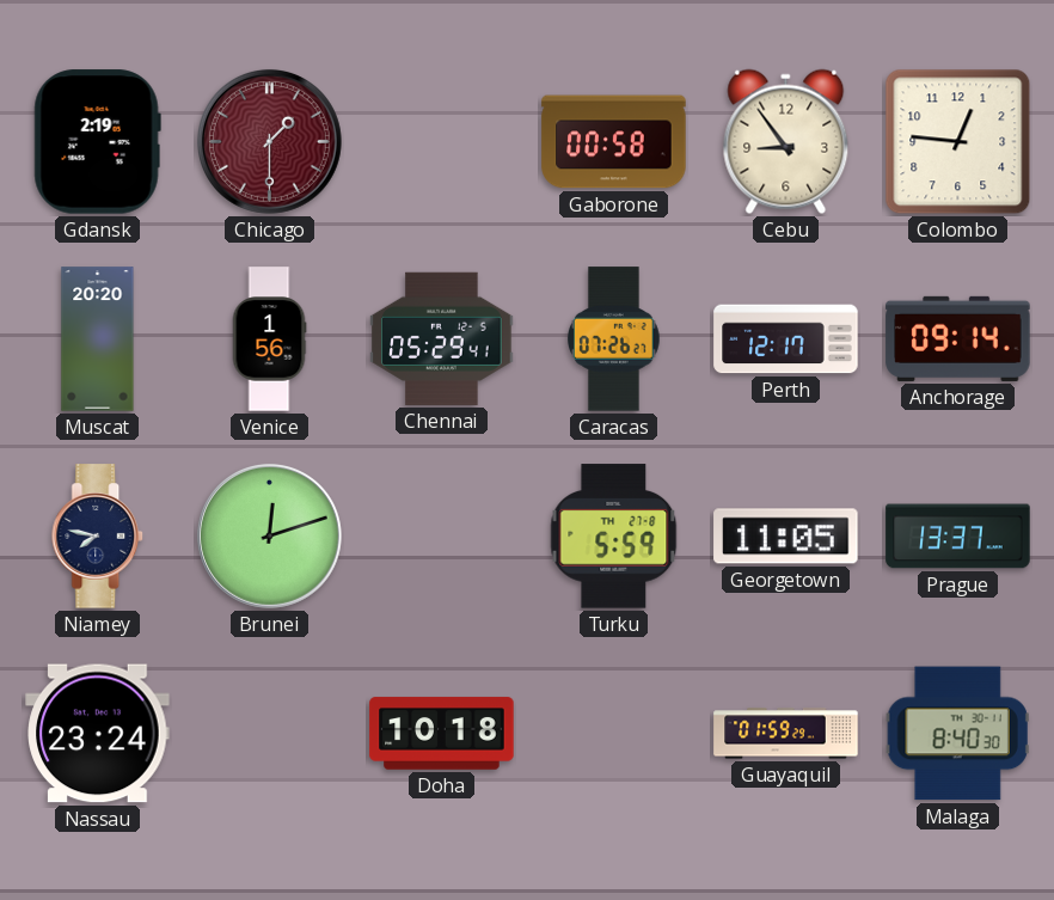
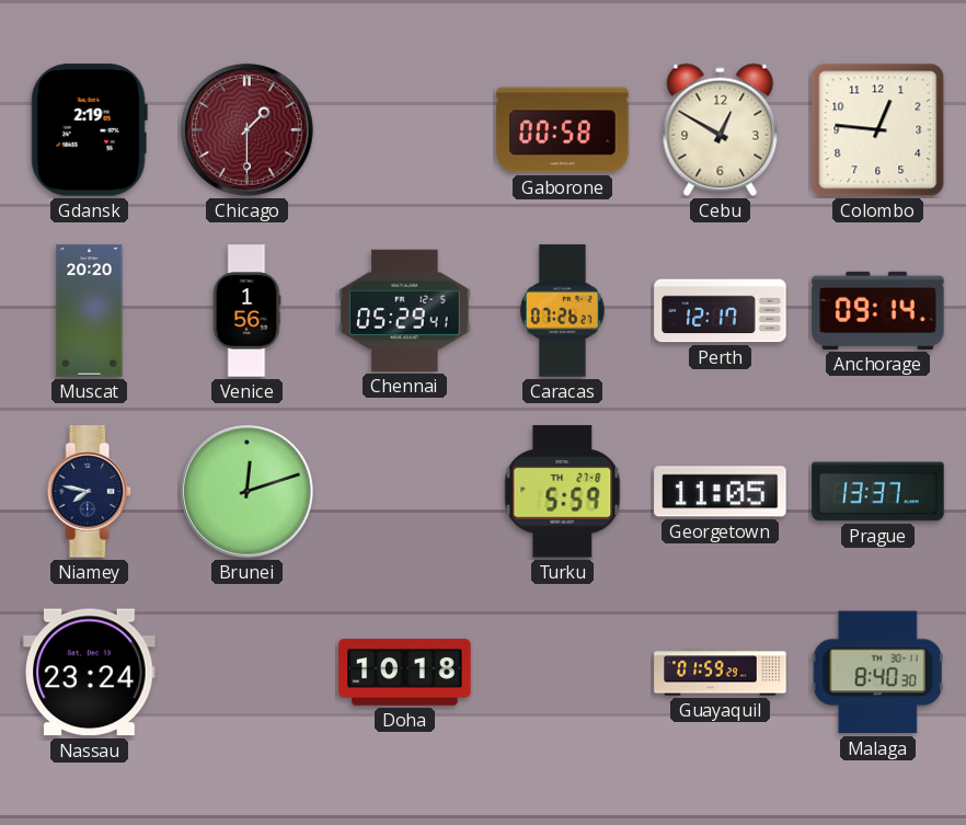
Cebu: 8:54 -> 12:50 (721, 130)
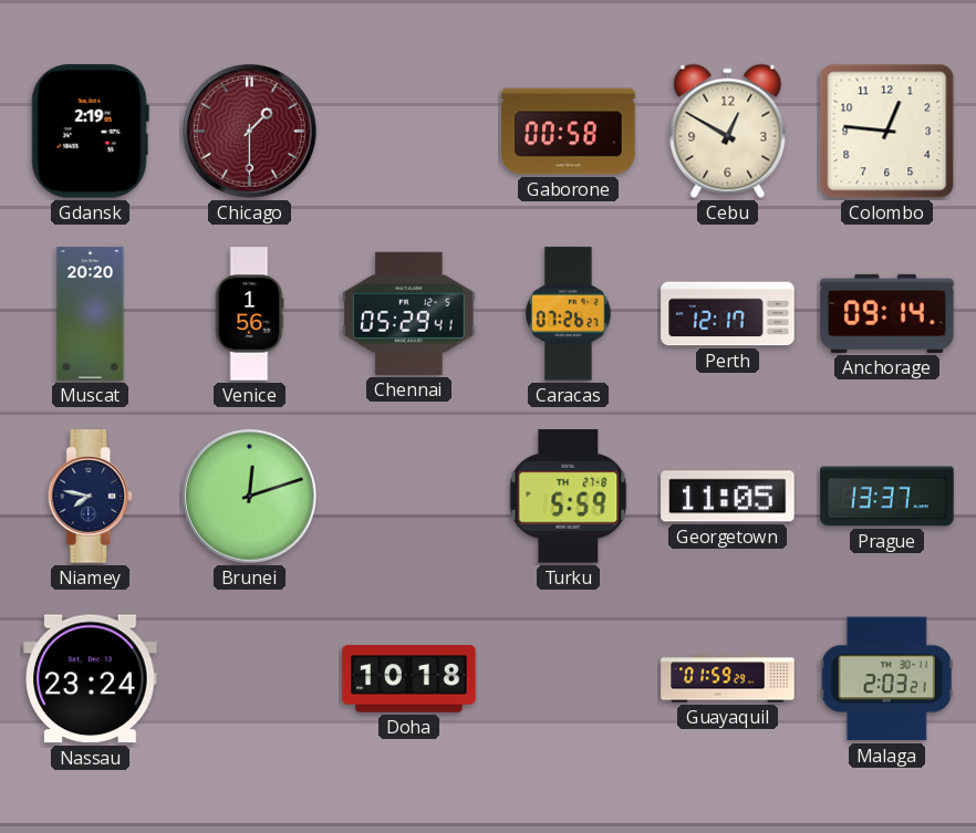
Malaga: 8:40 -> 2:03 (886, 679)
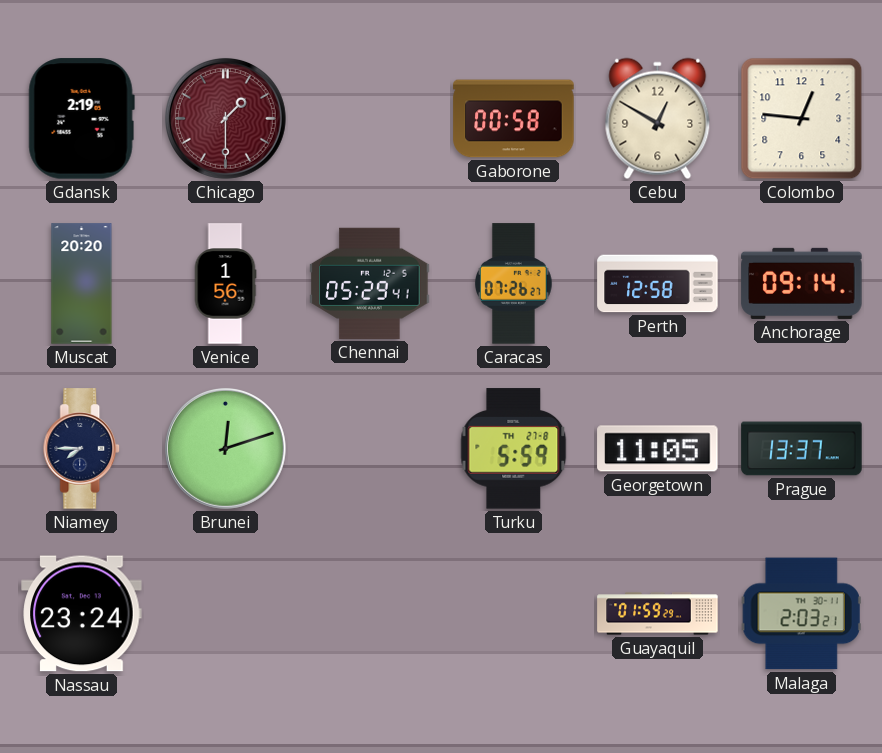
Perth: 12:17 -> 12:58 (658, 284)
Niamey: 7:47 -> 7:45 (82, 449)
Doha: 10:18 -> none (409, 679)
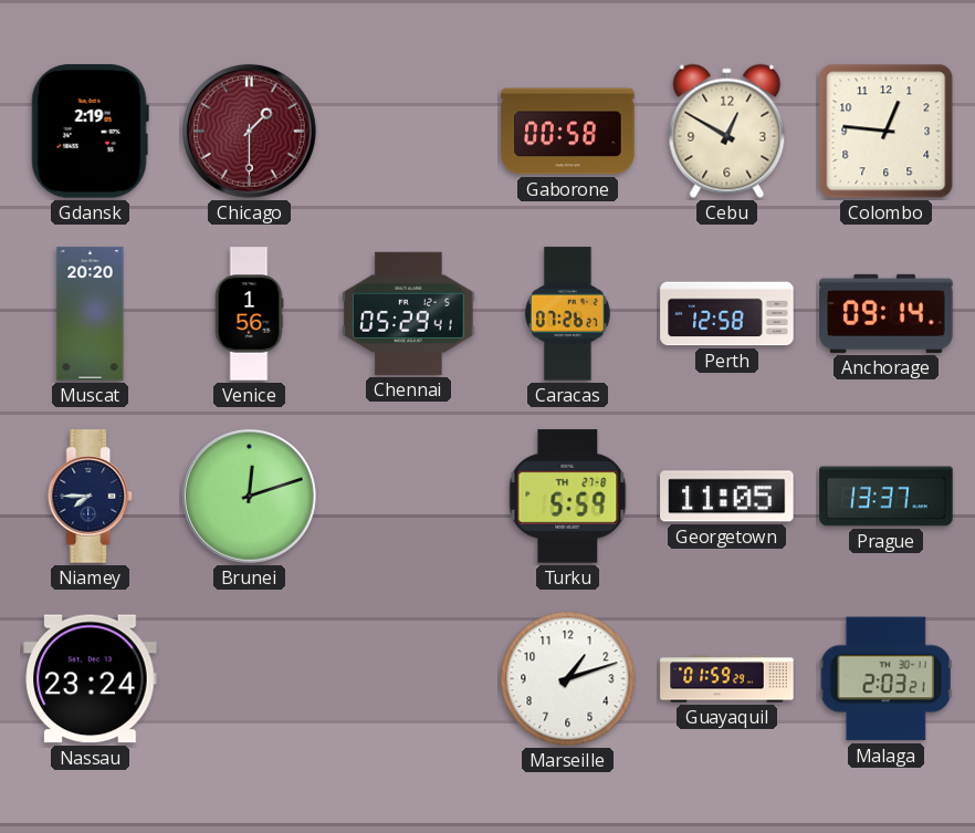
Marseille: none -> 1:12 (568, 679)
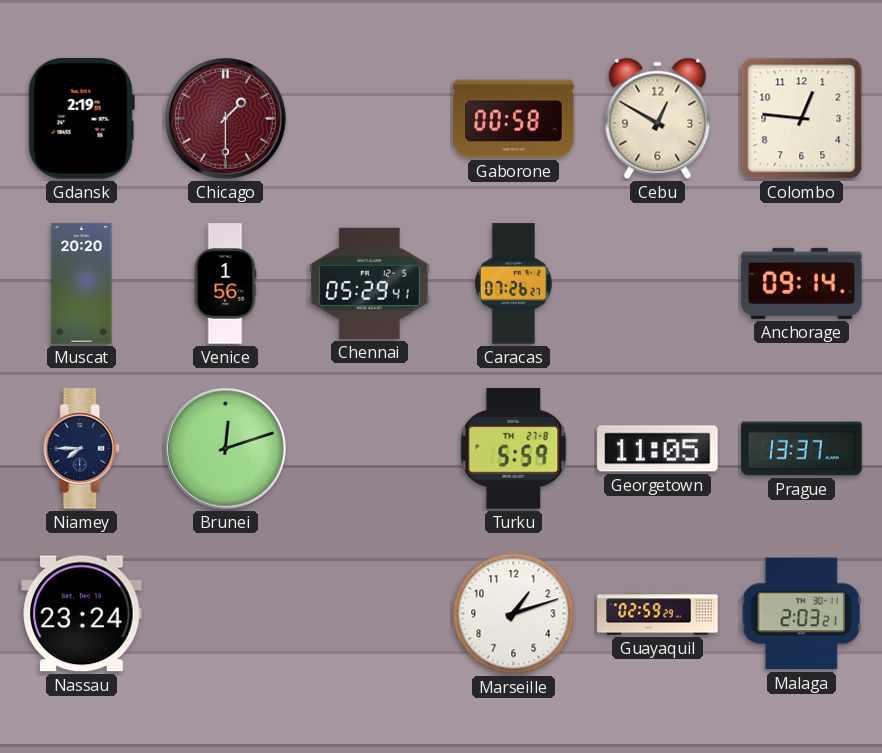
Perth: 12:58 -> none (727, 314)
Guayaquil: 01:59 -> 02:59 (658, 614)
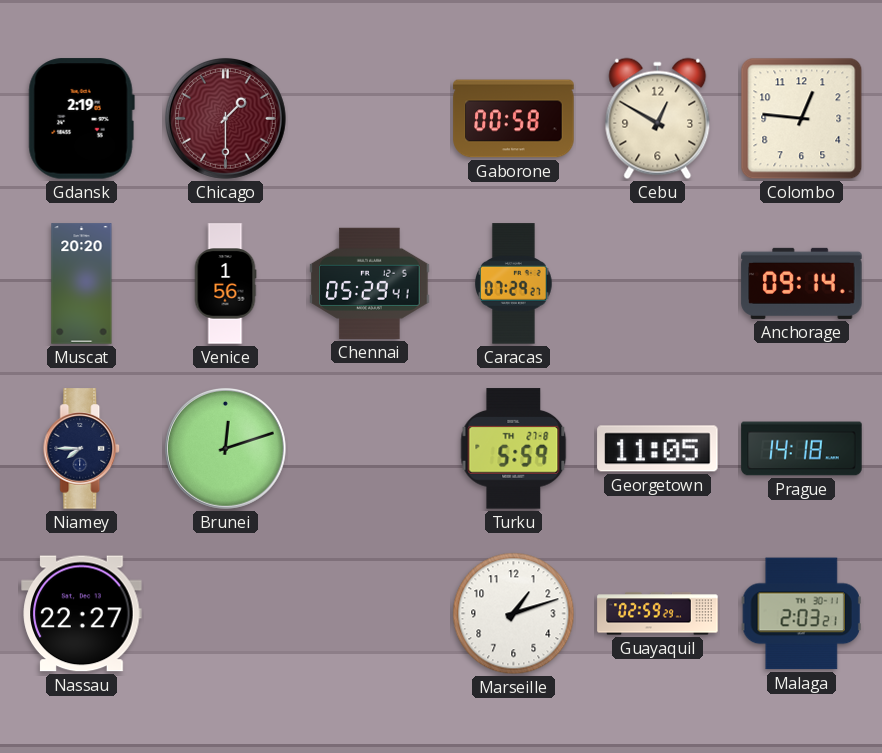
Caracas: 07:26 -> 07:29 (514, 284)
Prague: 13:37 -> 14:18 (802, 449)
Nassau: 23:24 -> 22:27 (82, 614)
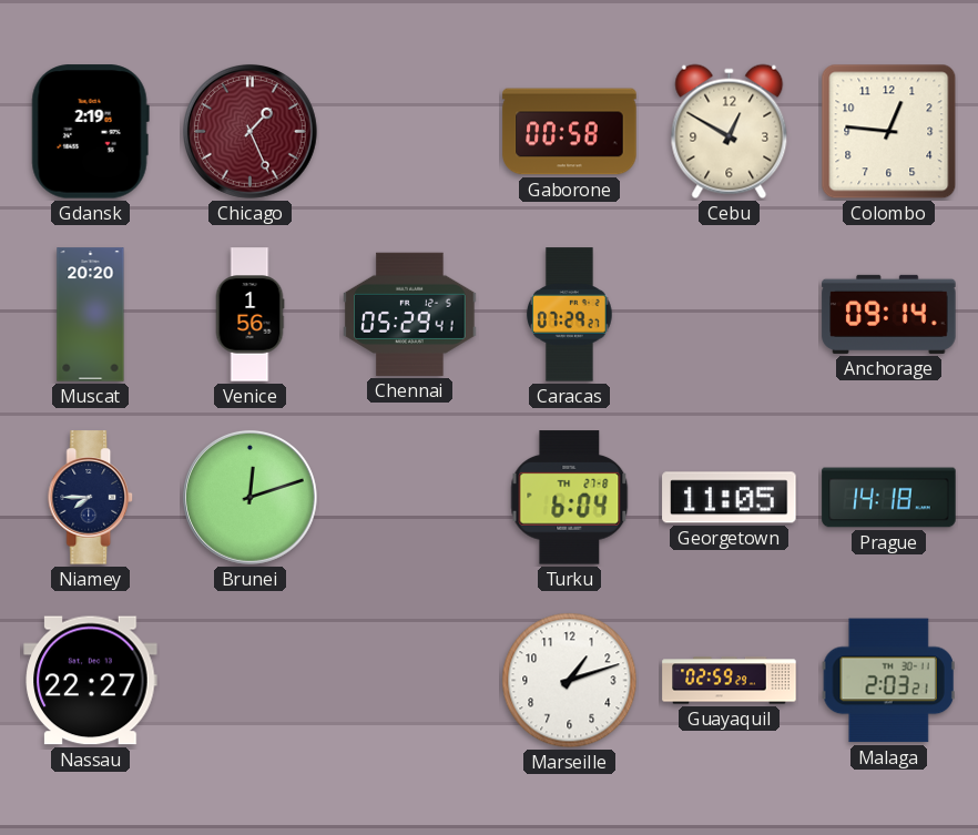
Chicago: 1:30 -> 1:26 (249, 131)
Turku: 5:59 -> 6:04 (570, 498)
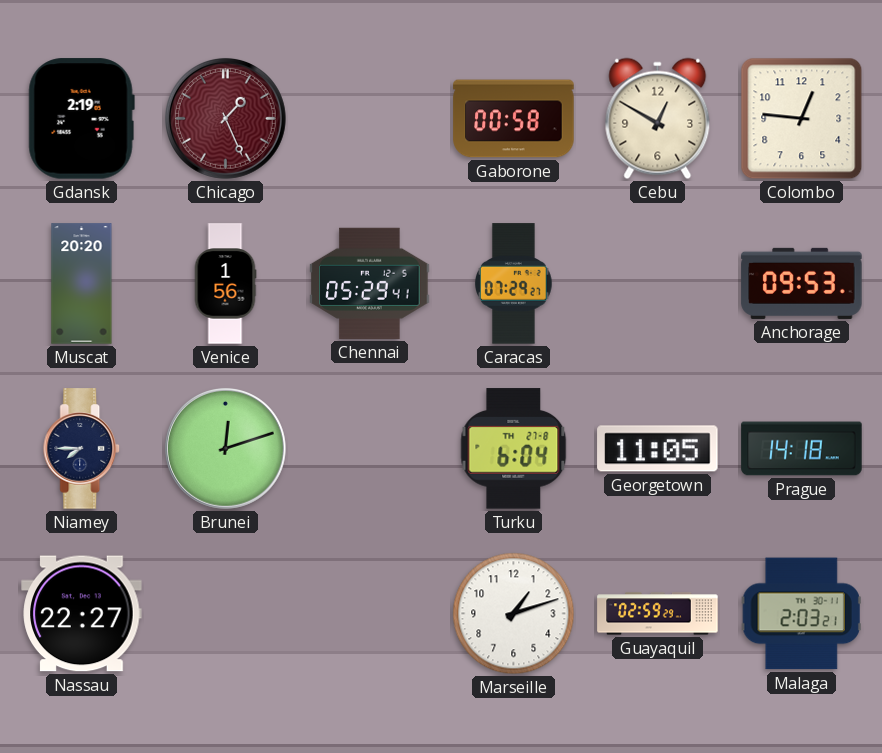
Anchorage: 09:14 -> 09:53 (802, 283)
